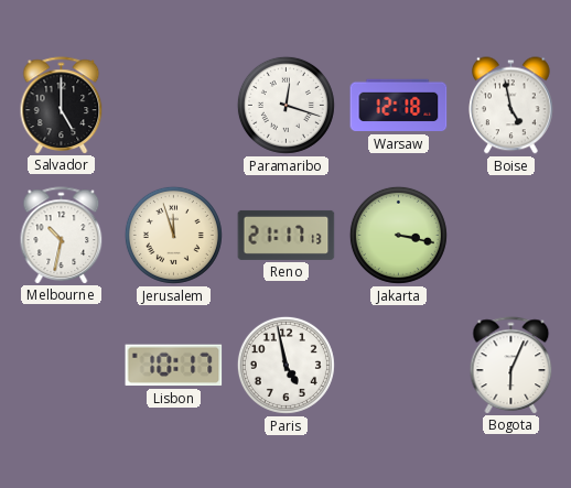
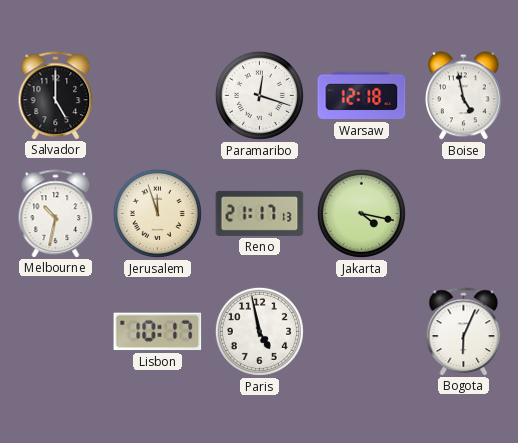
Jakarta: 3:17 -> 4:17 (361, 213)
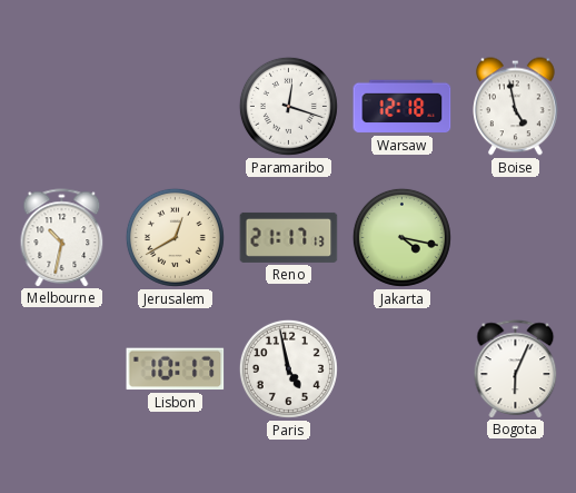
Salvador: 5:00 -> none (56, 95)
Jerusalem: 11:57 -> 12:40 (175, 237)
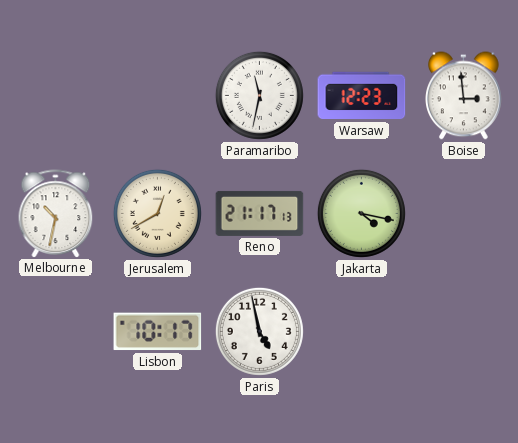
Paramaribo: 12:18 -> 11:32 (259, 95)
Warsaw: 12:18 -> 12:23 (362, 96)
Boise: 4:58 -> 2:59 (464, 96)
Bogota: 6:04 -> none (516, 368)
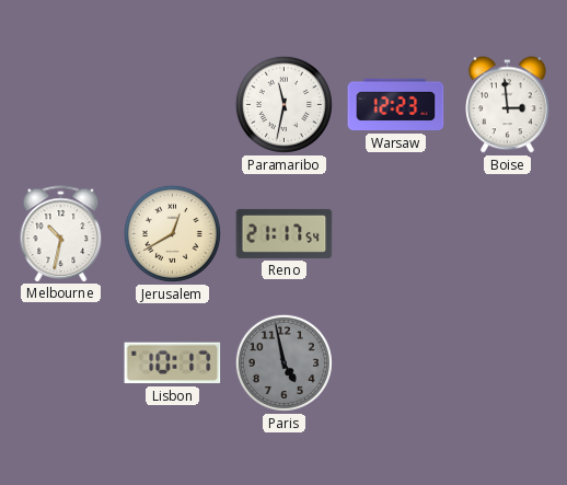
Reno: 21:17:13 -> 21:17:54 (285, 233)
Jakarta: 4:17 -> none (361, 213)
Paris dial: white -> grey (283, 362)
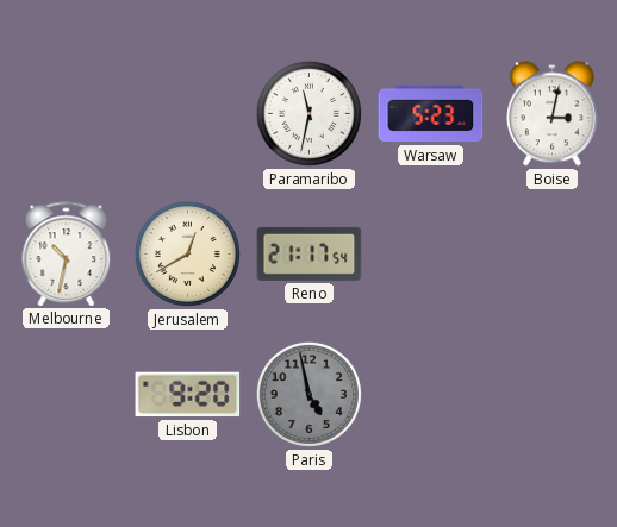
Warsaw: 12:23 -> 5:23 (431, 114)
Boise: 2:59 -> 3:02 (553, 114)
Lisbon: 10:17 -> 9:20 (188, 395)
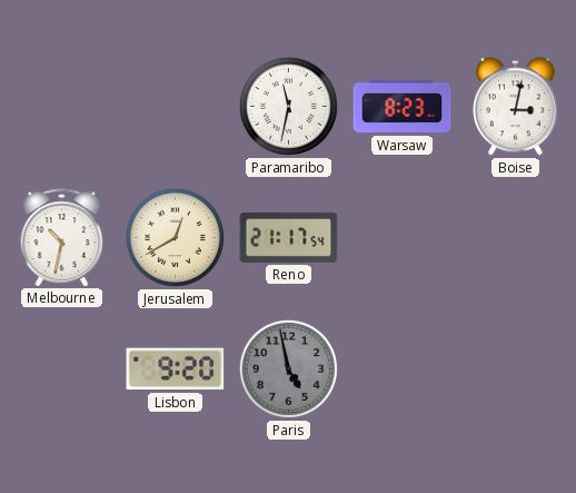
Warsaw: 5:23 -> 8:23 (403, 107)
